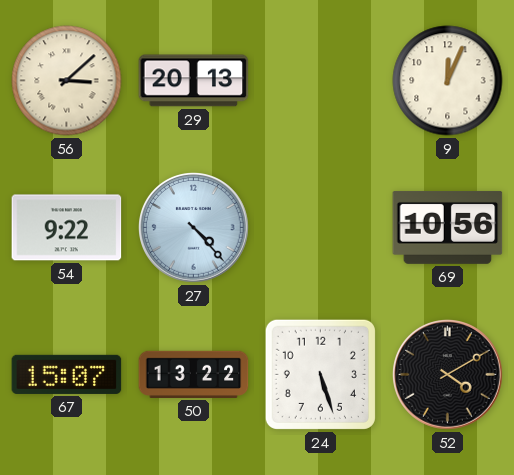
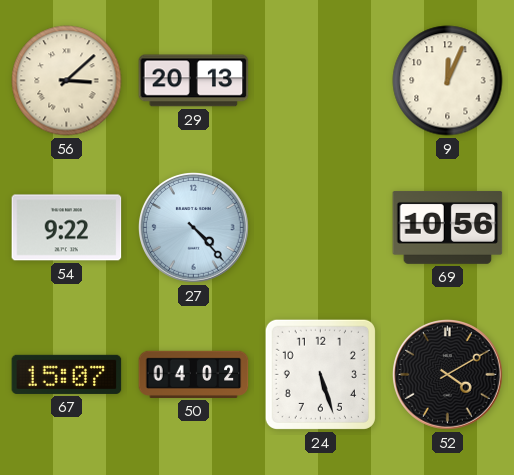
50: 13:22 -> 04:02 (194, 374)
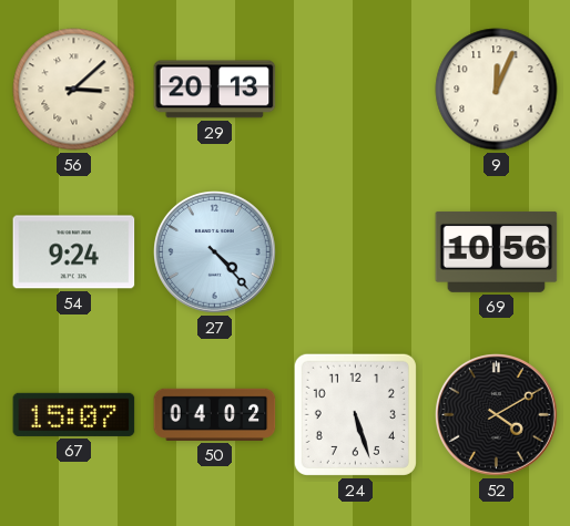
54: 9:22 -> 9:24 (74, 252)
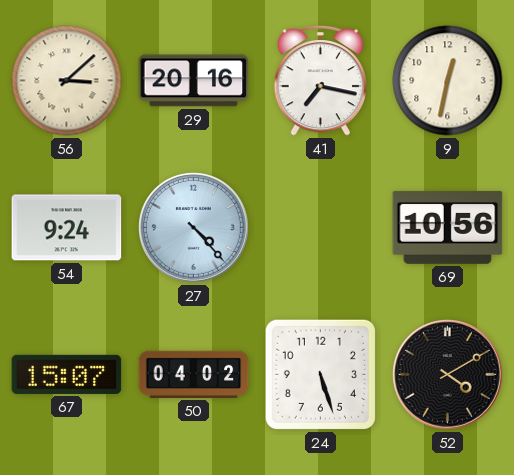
29: 20:13 -> 20:16 (194, 81)
41: none -> 7:17 (321, 80)
9: 12:04 -> 12:32 (448, 81)
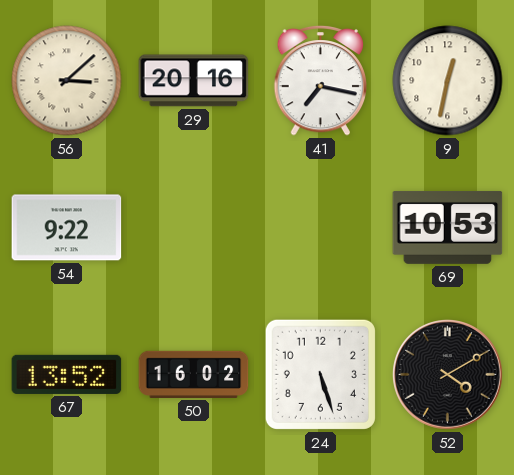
54: 9:24 -> 9:22 (67, 228)
27: 4:23 -> none (194, 228)
69: 10:56 -> 10:53 (448, 227)
67: 15:07 -> 13:52 (67, 374)
50: 04:02 -> 16:02 (194, 374)
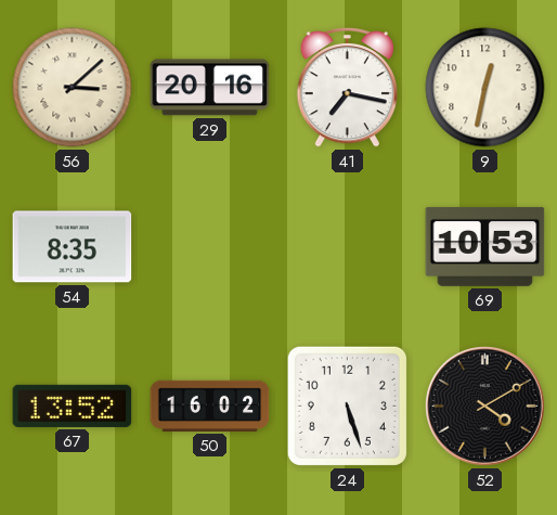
54: 9:22 -> 8:35 (73, 247)
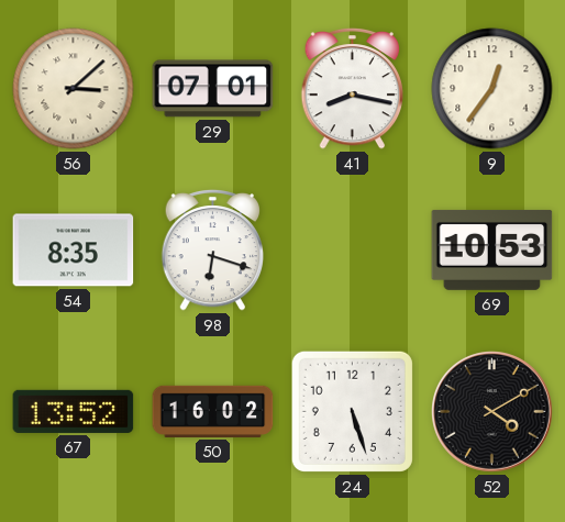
29: 20:16 -> 07:01 (213, 89)
41: 7:17 -> 8:17 (353, 88)
9: 12:32 -> 12:36 (492, 89)
98: none -> 6:18 (213, 249)
